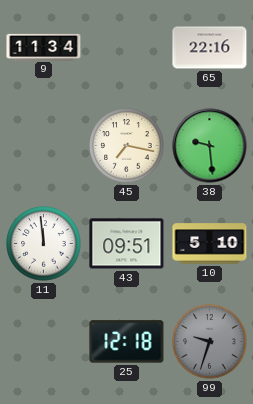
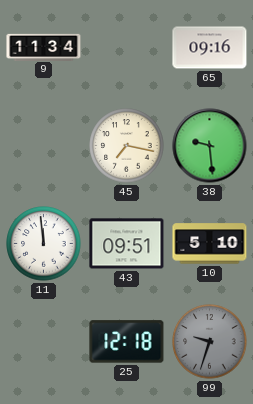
65: 22:16 -> 09:16 (210, 48)
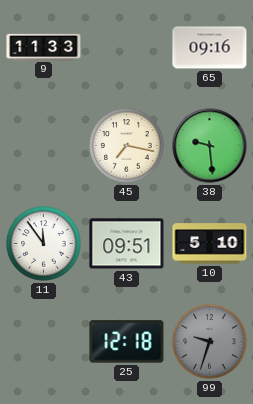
9: 11:34 -> 11:33 (44, 47)
11: 11:59 -> 11:54 (44, 244)
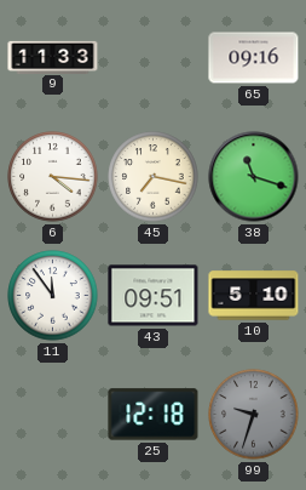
6: none -> 4:16 (53, 177)
38: 9:29 -> 11:18 (254, 177)
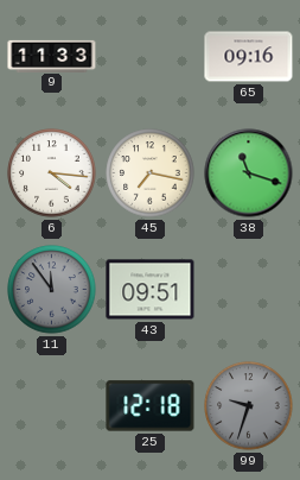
11 dial: white -> grey (52, 290)
10: 5:10 -> none (254, 296)
